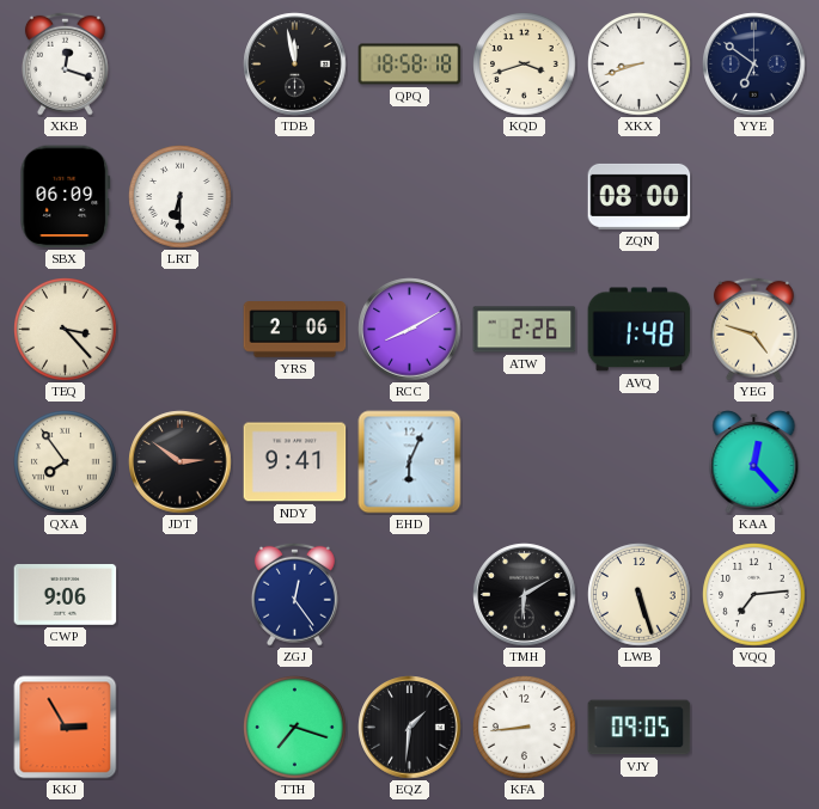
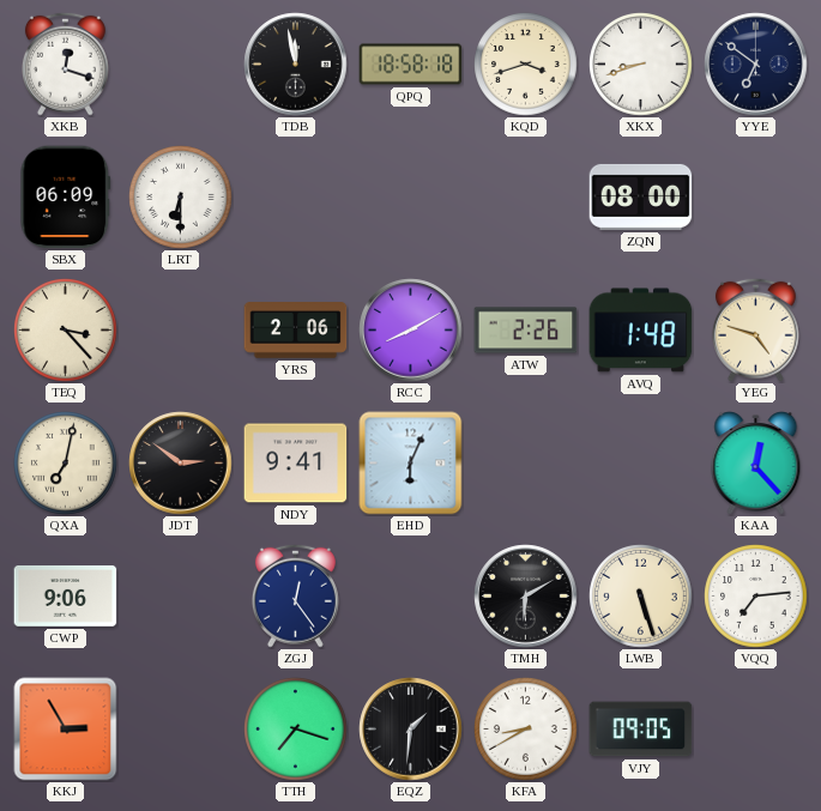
QXA: 7:54 -> 7:02 (66, 464)
KFA: 8:44 -> 8:40 (526, 730)
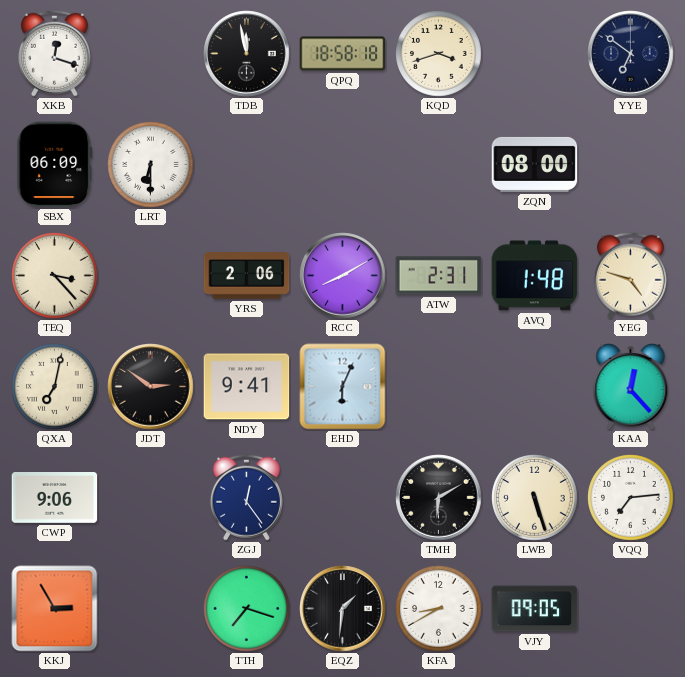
XKX: 8:42 -> none (641, 65)
ATW: 2:26 -> 2:31 (439, 276)
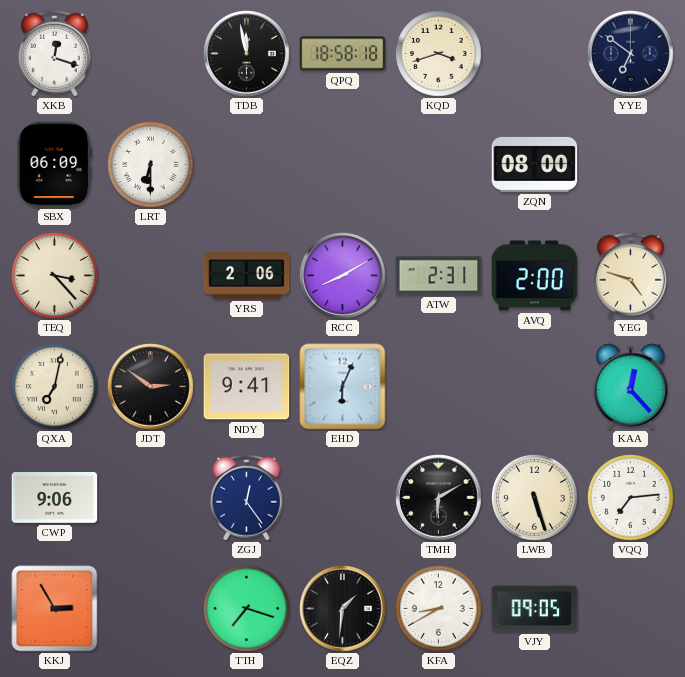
AVQ: 1:48 -> 2:00 (535, 276)
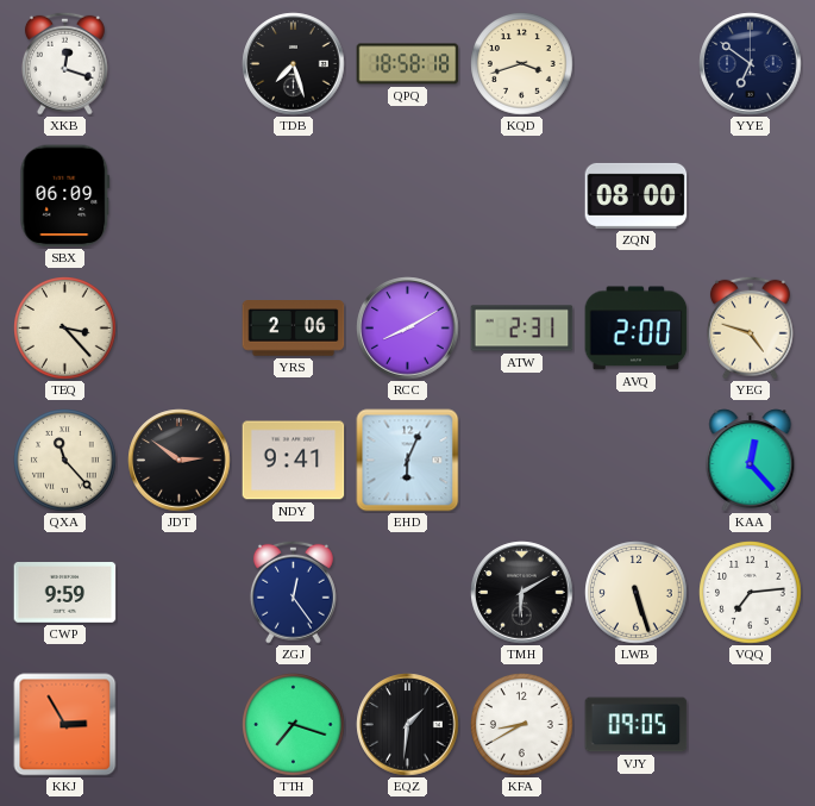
TDB: 11:58 -> 7:27 (294, 64)
LRT: 6:30 -> none (151, 165)
QXA: 7:02 -> 11:23 (65, 461)
CWP: 9:06 -> 9:59 (65, 593)
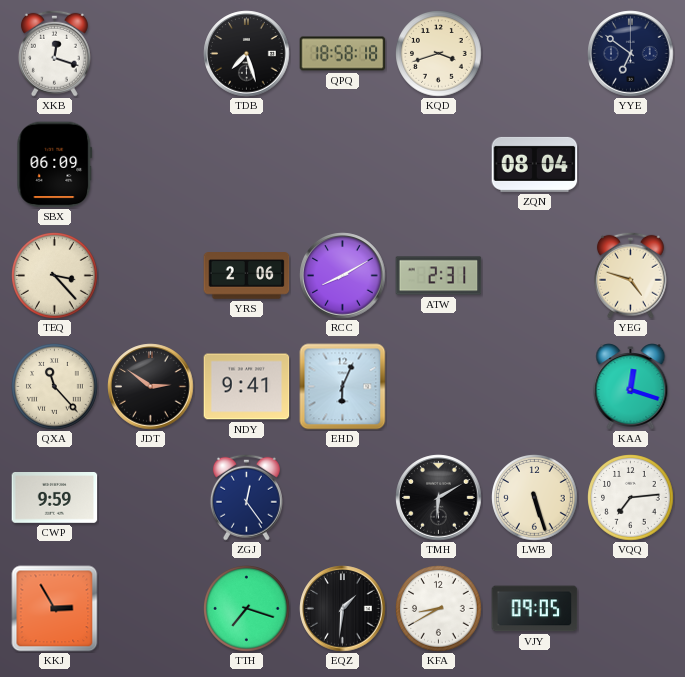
ZQN: 08:00 -> 08:04 (535, 164)
AVQ: 2:00 -> none (637, 329)
KAA: 12:23 -> 12:18 (631, 387)
